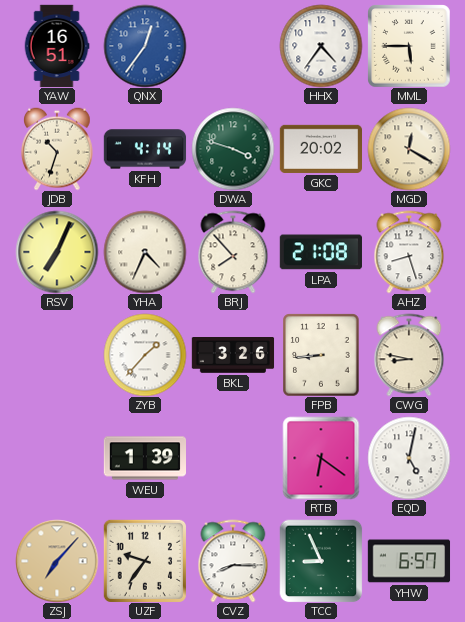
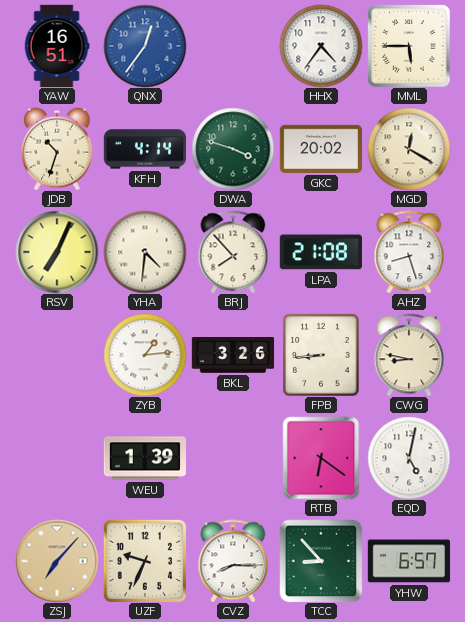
YHA: 4:34 -> 4:31 (145, 252)
ZYB: 1:37 -> 1:14 (145, 355)
UZF: 9:36 -> 9:34 (145, 561)
TCC: 8:56 -> 8:53 (321, 561)
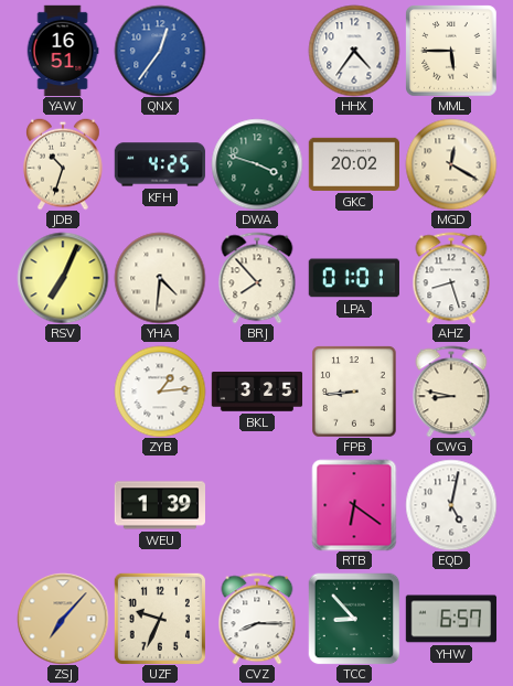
KFH: 4:14 -> 4:25 (160, 164)
LPA: 21:08 -> 01:01 (354, 278)
BKL: 3:26 -> 3:25 (257, 393)
